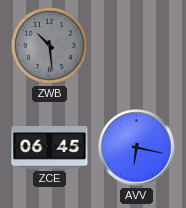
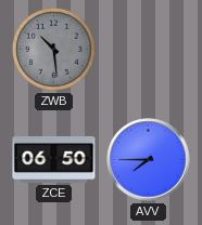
ZCE: 06:45 -> 06:50 (54, 159)
AVV: 6:17 -> 7:45 (149, 160)
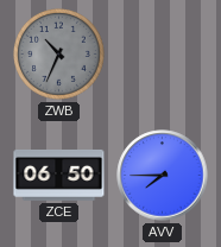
ZWB: 10:29 -> 10:34 (59, 55)
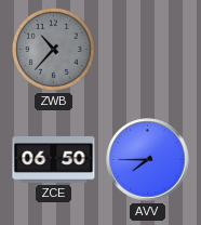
ZWB: 10:34 -> 10:37 (54, 50)
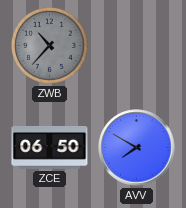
AVV: 7:45 -> 7:50 (137, 148)
